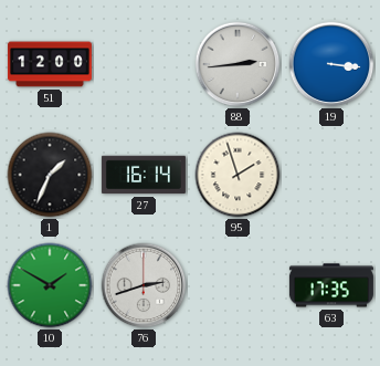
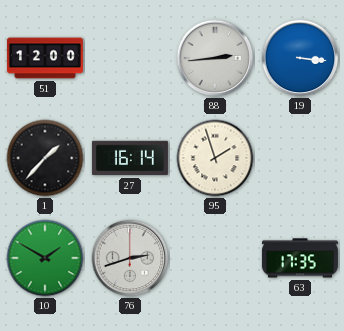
1: 1:34 -> 1:37 (45, 158)
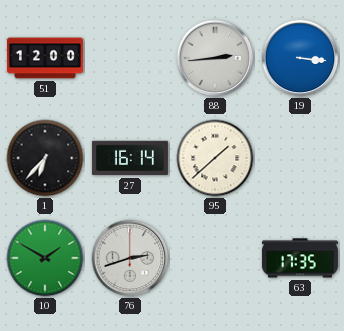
1: 1:37 -> 6:37 (45, 158)
95: 1:57 -> 1:38 (215, 158)
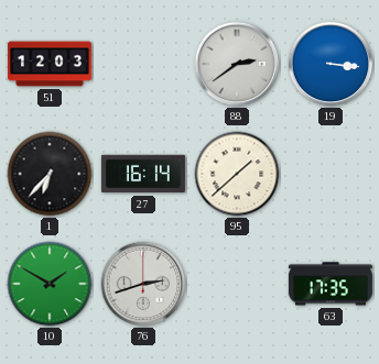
51: 12:00 -> 12:03 (50, 64)
88: 2:44 -> 2:39 (237, 64)
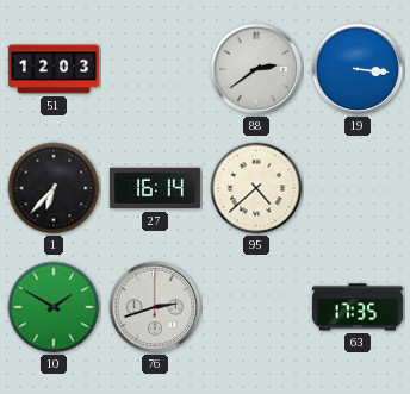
95: 1:38 -> 4:38 (256, 188)
